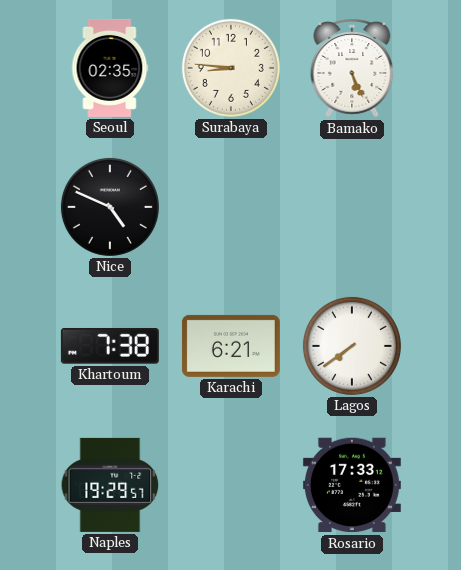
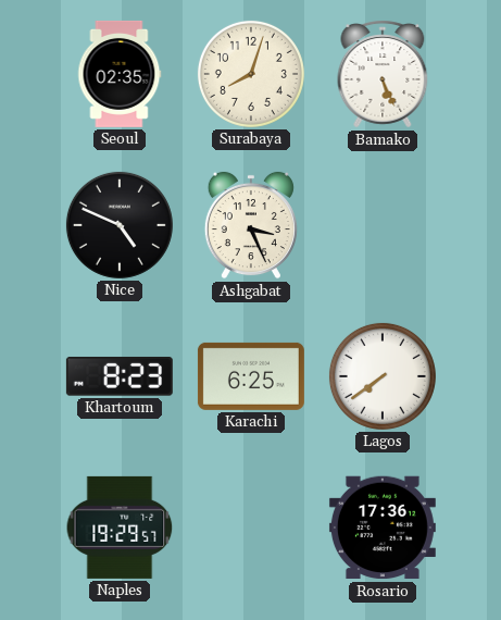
Surabaya: 8:46 -> 8:03 (251, 74)
Ashgabat: none -> 3:26 (251, 225)
Khartoum: 7:38 -> 8:23 (120, 376)
Karachi: 6:21 -> 6:25 (251, 376)
Rosario: 17:33 -> 17:36 (383, 528)
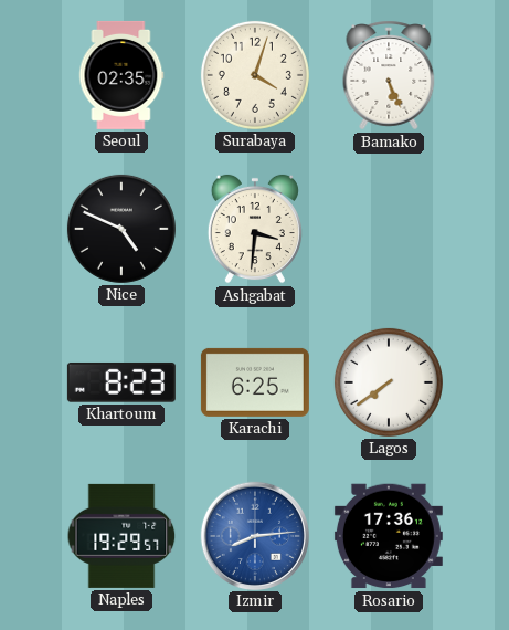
Surabaya: 8:03 -> 4:03 (255, 75)
Ashgabat: 3:26 -> 3:31 (255, 229)
Izmir: none -> 8:14 (254, 535)
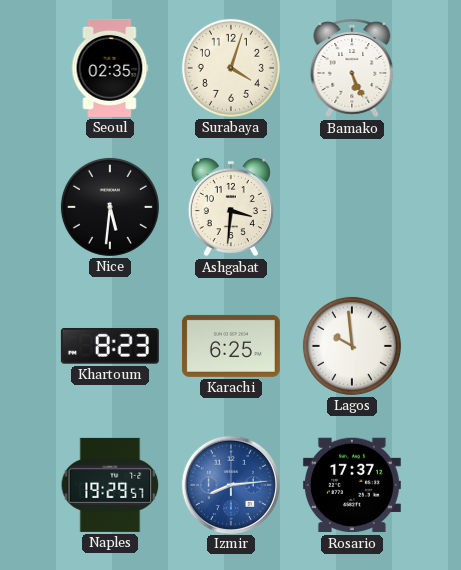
Nice: 4:49 -> 5:31 (110, 207)
Lagos: 7:39 -> 9:59 (352, 346)
Rosario: 17:36 -> 17:37 (352, 485)
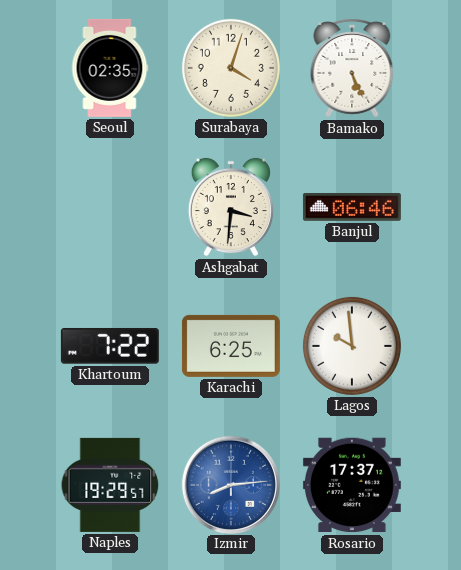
Nice: 5:31 -> none (110, 207)
Banjul: none -> 06:46 (352, 207)
Khartoum: 8:23 -> 7:22 (110, 346)
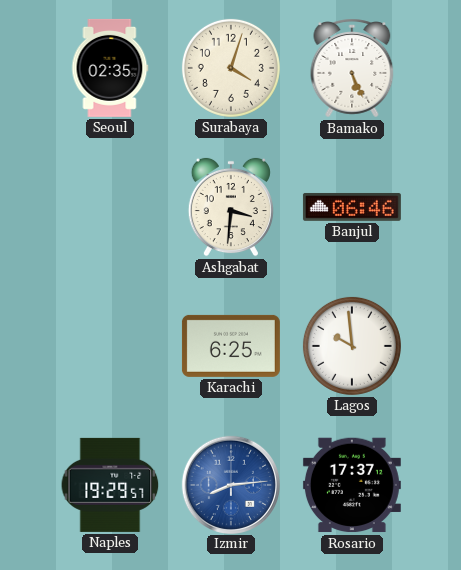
Khartoum: 7:22 -> none (110, 346)
